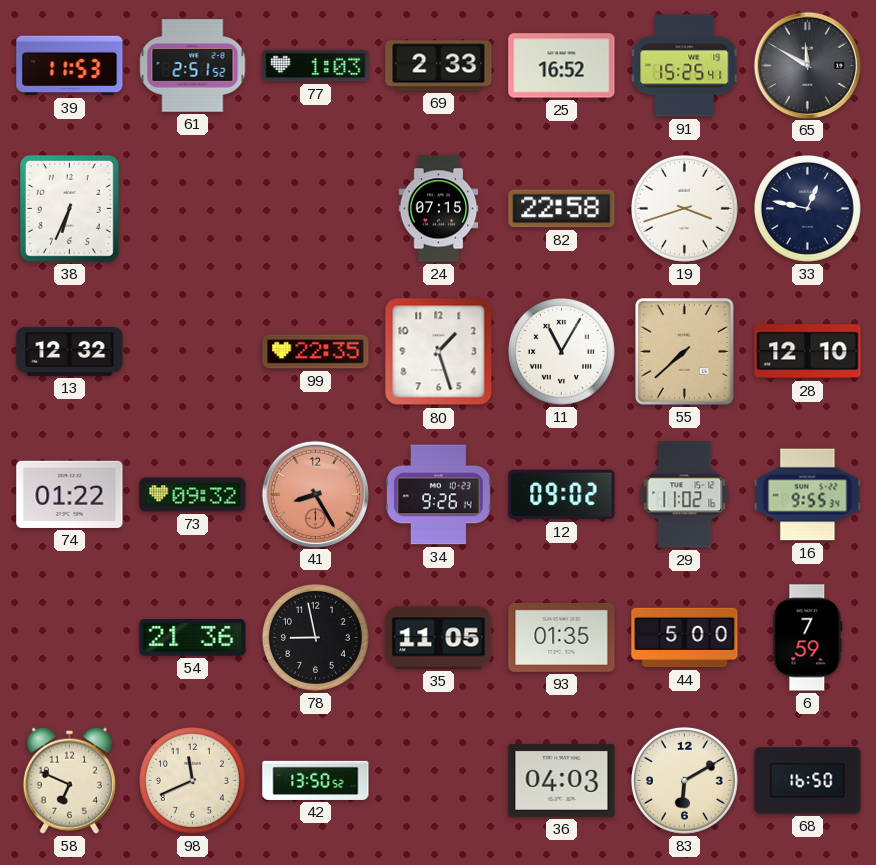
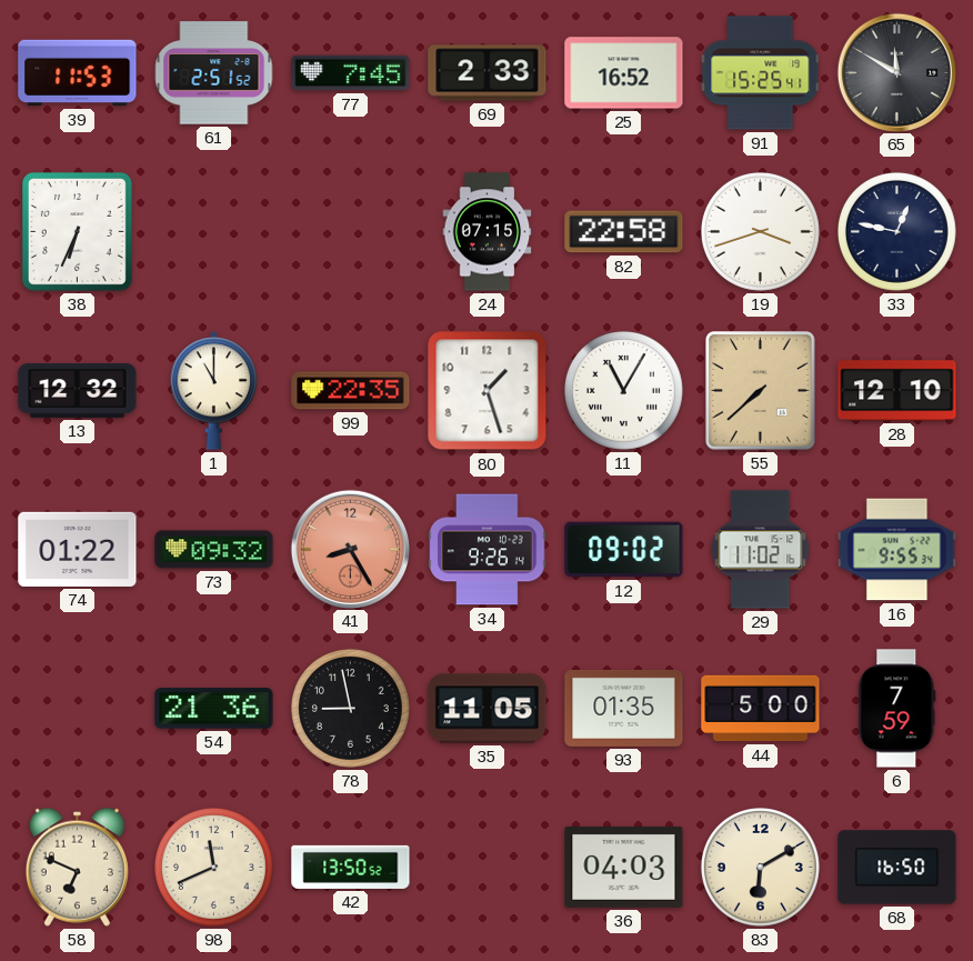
77: 1:03 -> 7:45 (351, 73)
1: none -> 11:00 (214, 391)
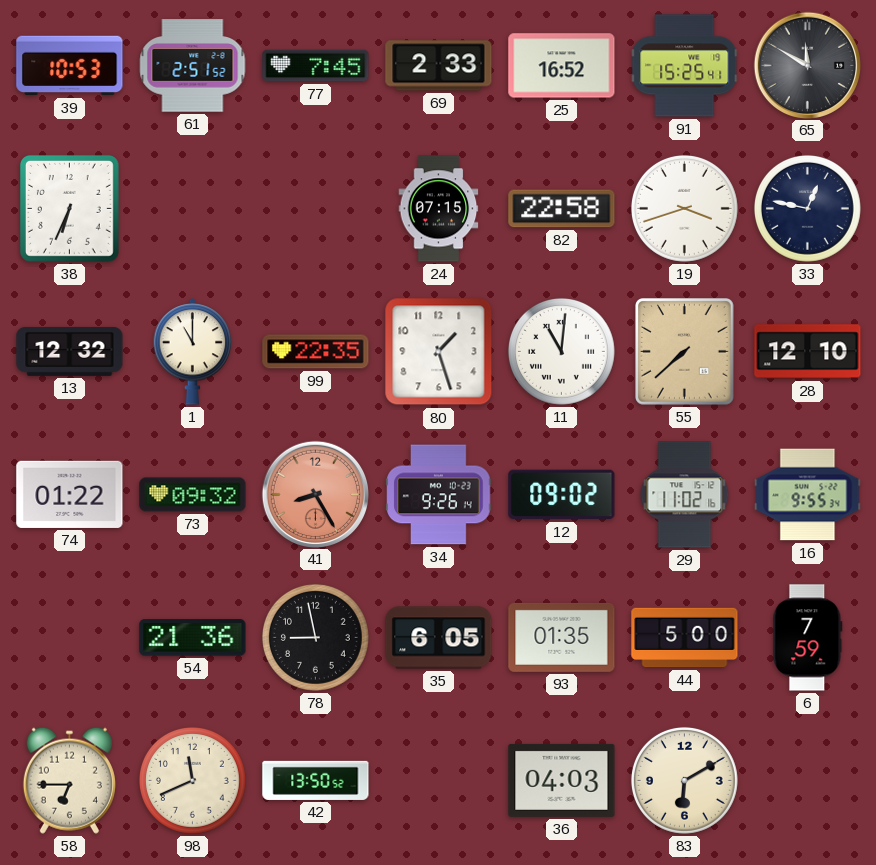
39: 11:53 -> 10:53 (70, 66)
11: 11:05 -> 11:01 (561, 351)
35: 11:05 -> 6:05 (439, 638)
58: 6:49 -> 6:45 (69, 780)
68: 16:50 -> none (897, 868)
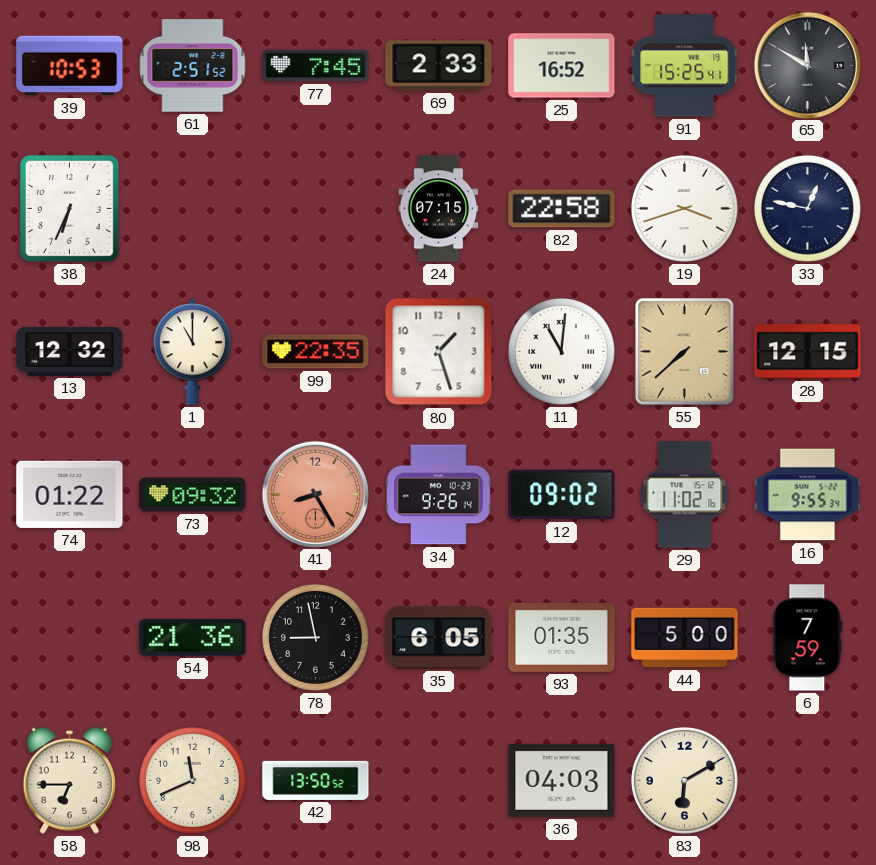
28: 12:10 -> 12:15 (808, 352)
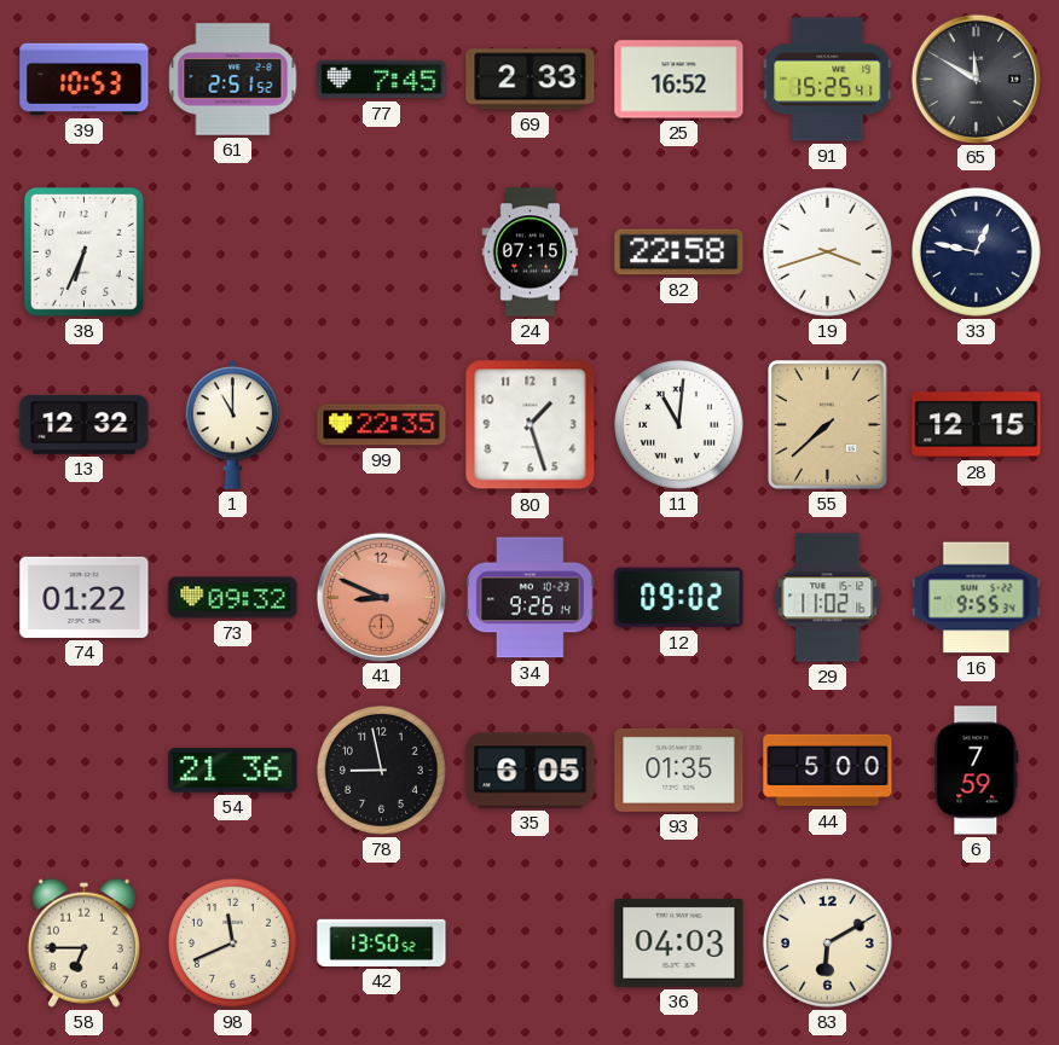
41: 8:25 -> 8:49 (381, 597)
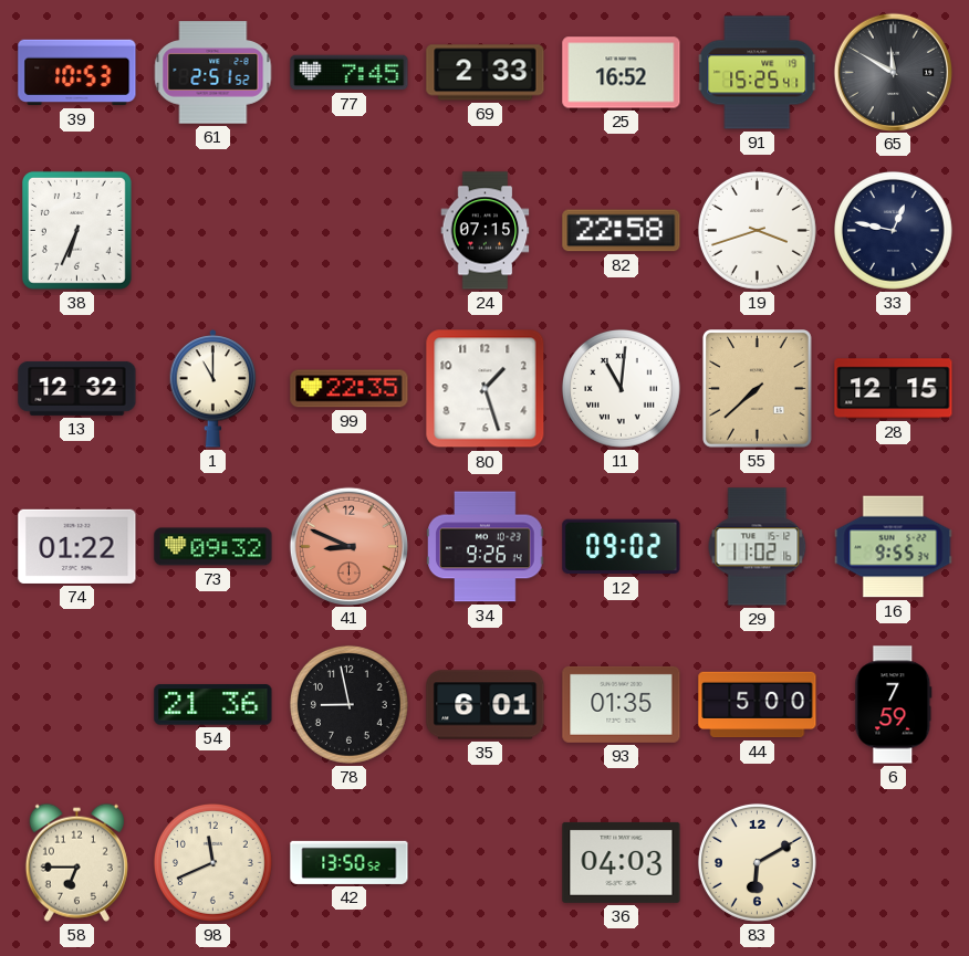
35: 6:05 -> 6:01 (486, 705)
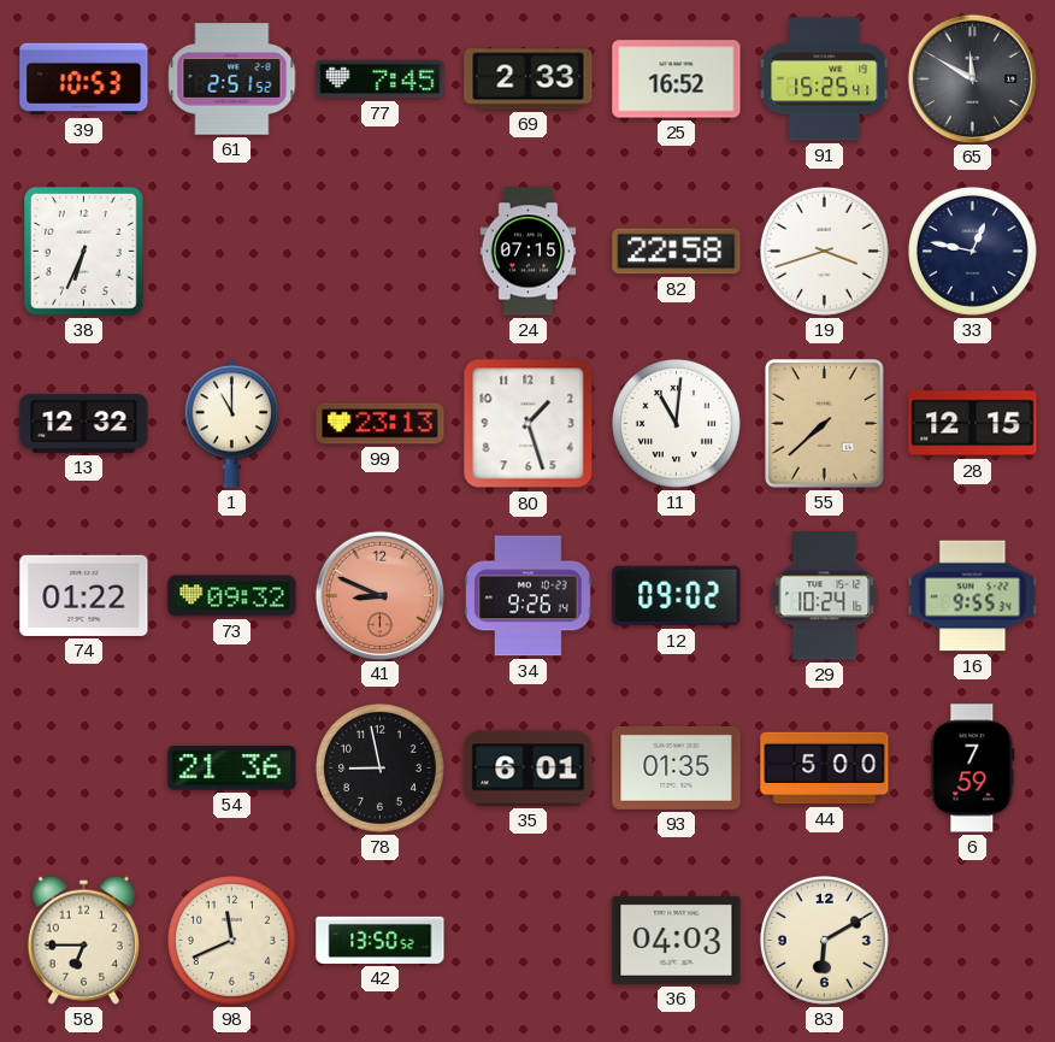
99: 22:35 -> 23:13 (381, 424)
29: 11:02 -> 10:24 (825, 596)
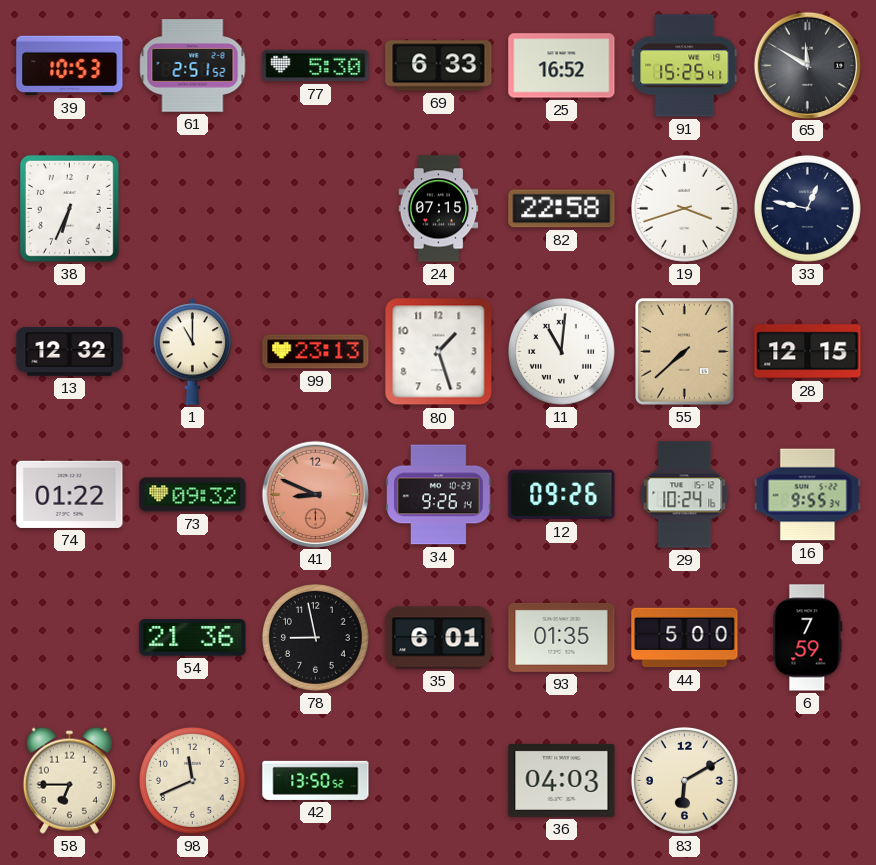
77: 7:45 -> 5:30 (316, 66)
69: 2:33 -> 6:33 (439, 66)
12: 09:02 -> 09:26 (562, 495)
